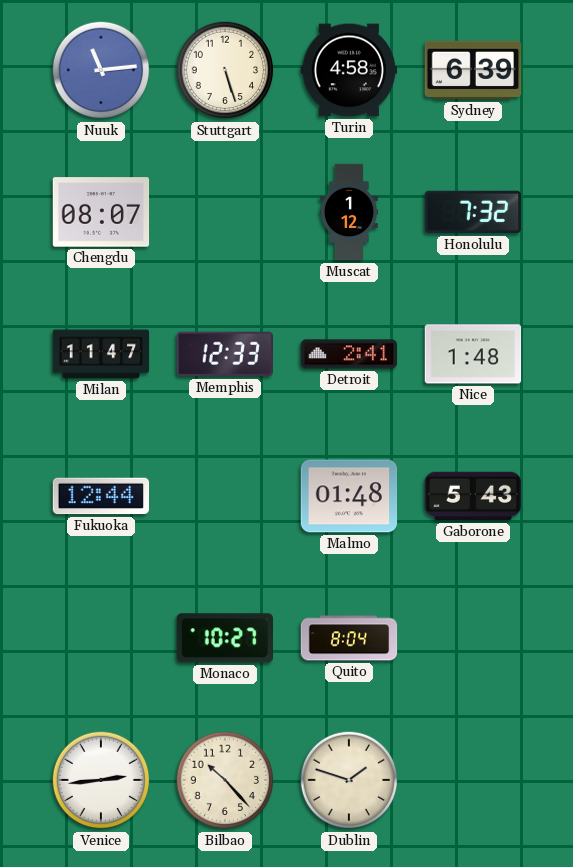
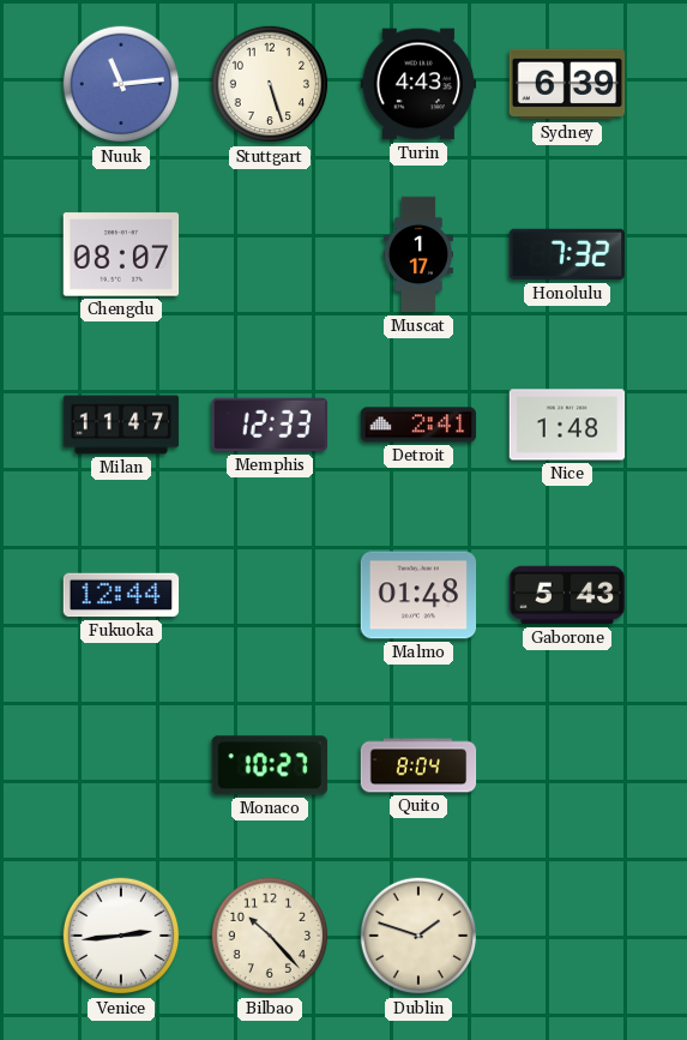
Turin: 4:58 -> 4:43 (418, 84)
Muscat: 1:12 -> 1:17 (418, 254)
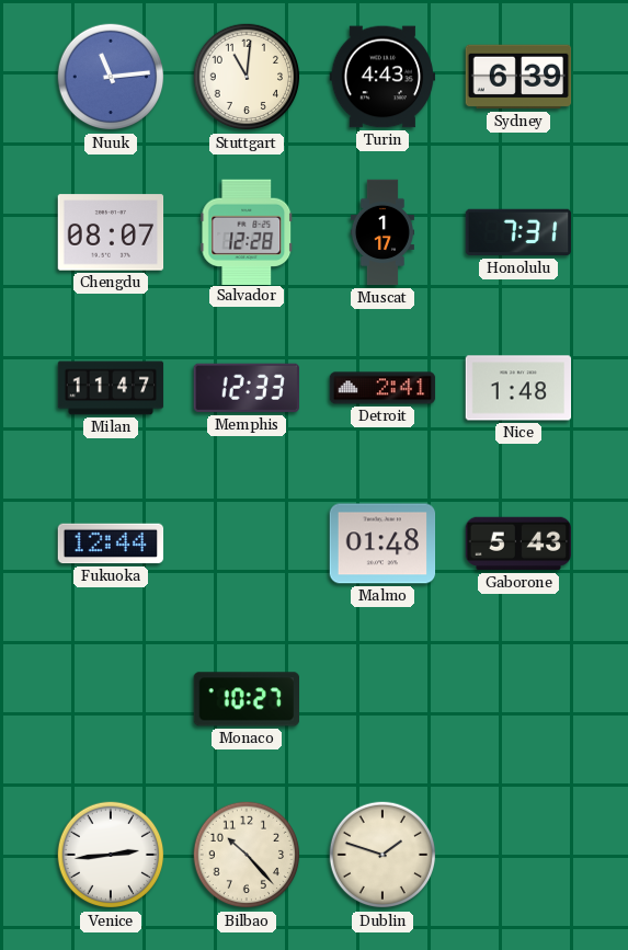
Stuttgart: 5:27 -> 11:01 (247, 77)
Salvador: none -> 12:28 (247, 231)
Honolulu: 7:32 -> 7:31 (518, 232)
Quito: 8:04 -> none (418, 765)
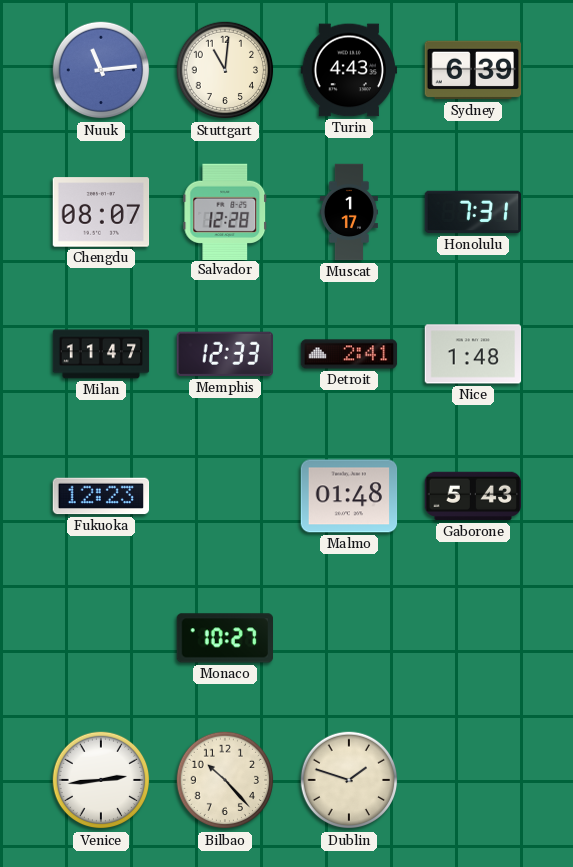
Fukuoka: 12:44 -> 12:23 (101, 496)
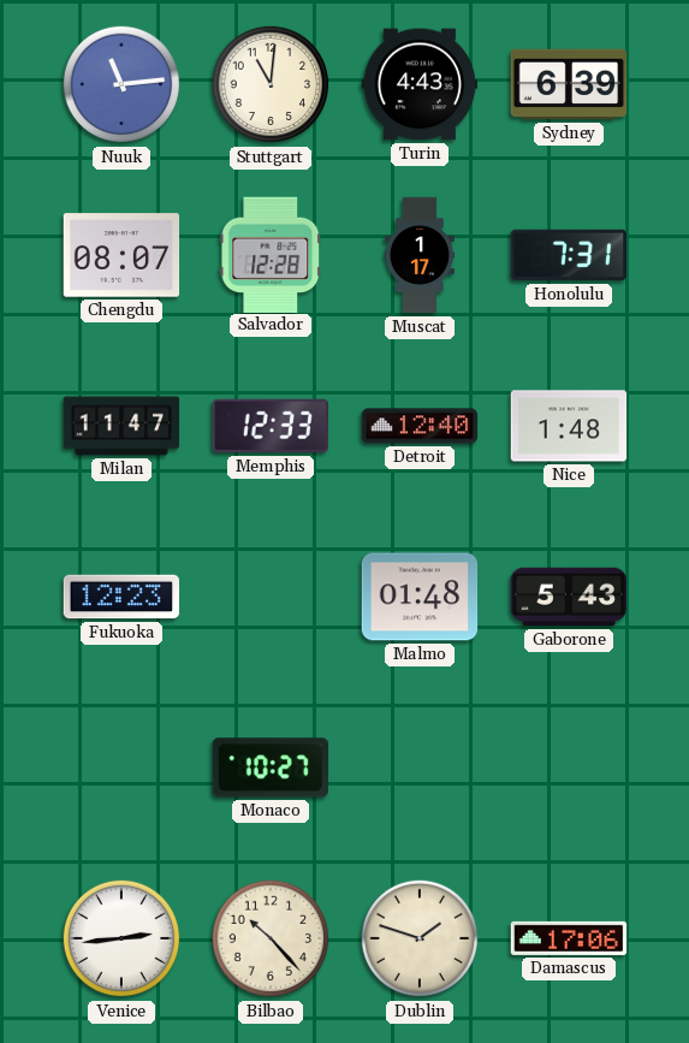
Detroit: 2:41 -> 12:40 (420, 426)
Damascus: none -> 17:06 (569, 938)
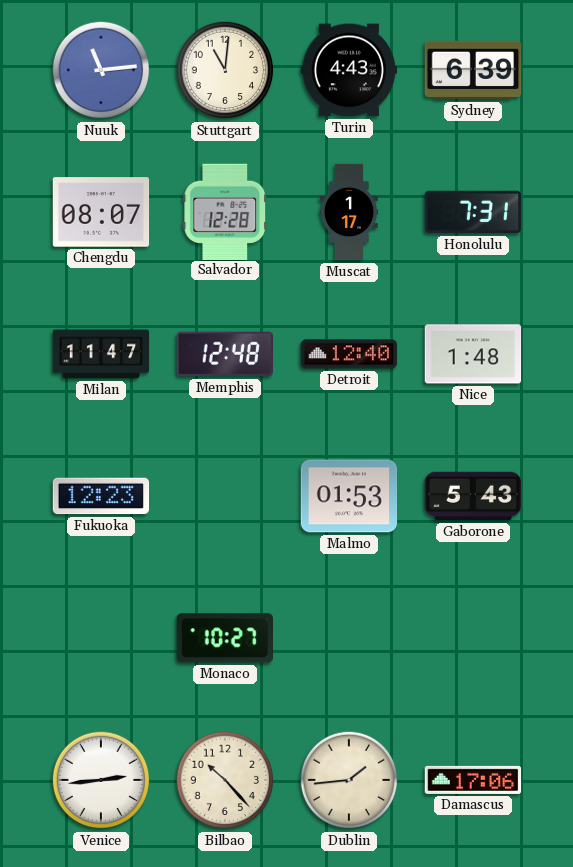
Memphis: 12:33 -> 12:48 (224, 354)
Malmo: 01:48 -> 01:53 (349, 496)
Dublin: 1:48 -> 1:44 (349, 780)
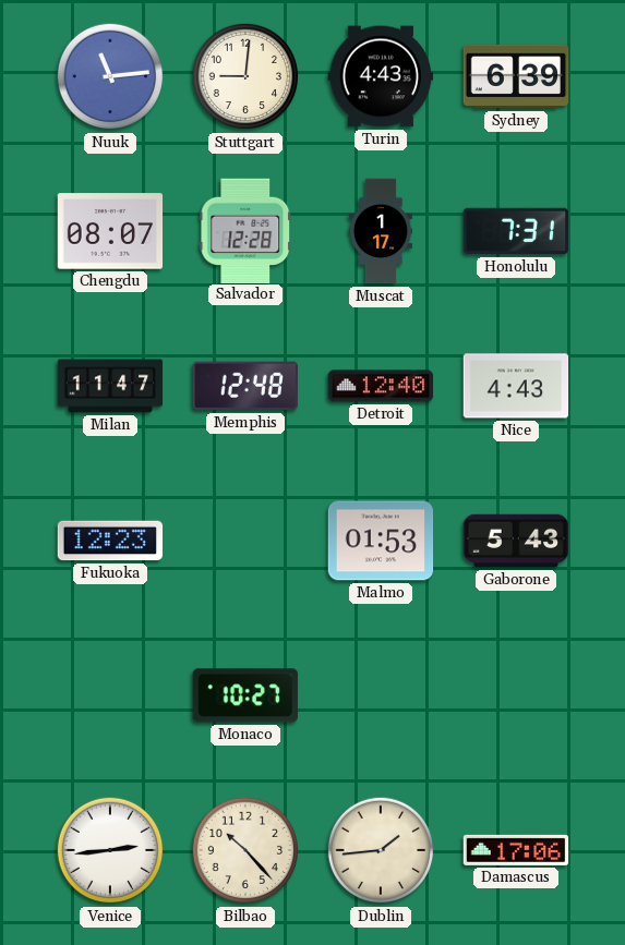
Stuttgart: 11:01 -> 9:01 (245, 76)
Nice: 1:48 -> 4:43 (516, 386)
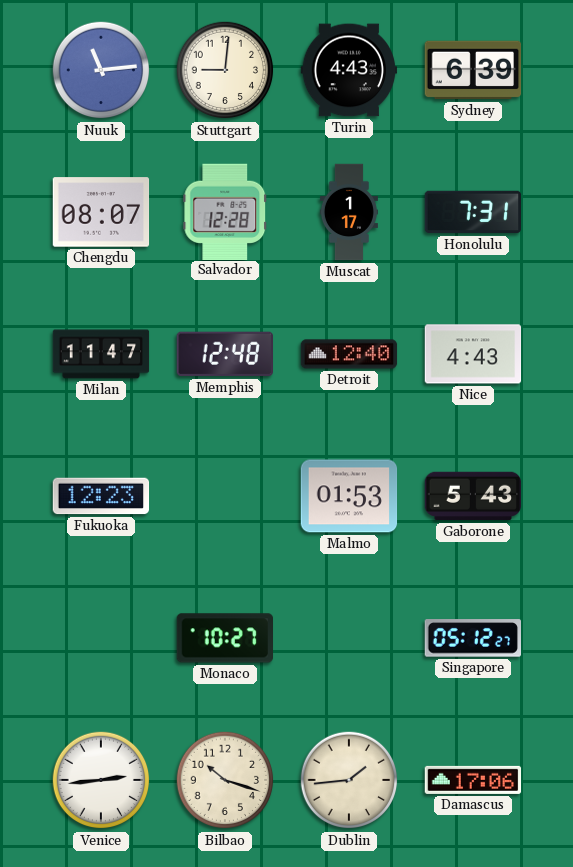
Singapore: none -> 05:12 (472, 638)
Bilbao: 10:23 -> 10:18 (225, 780)
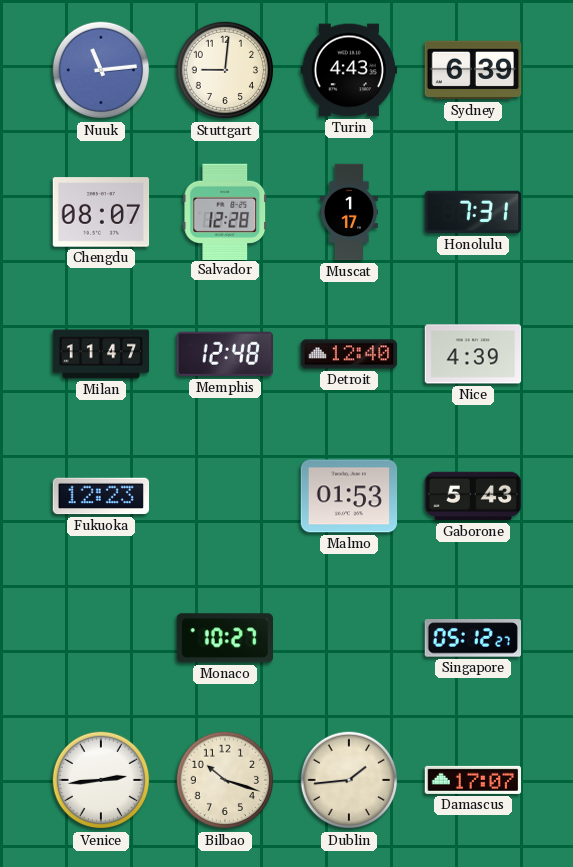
Nice: 4:43 -> 4:39 (473, 354)
Damascus: 17:06 -> 17:07 (473, 780)
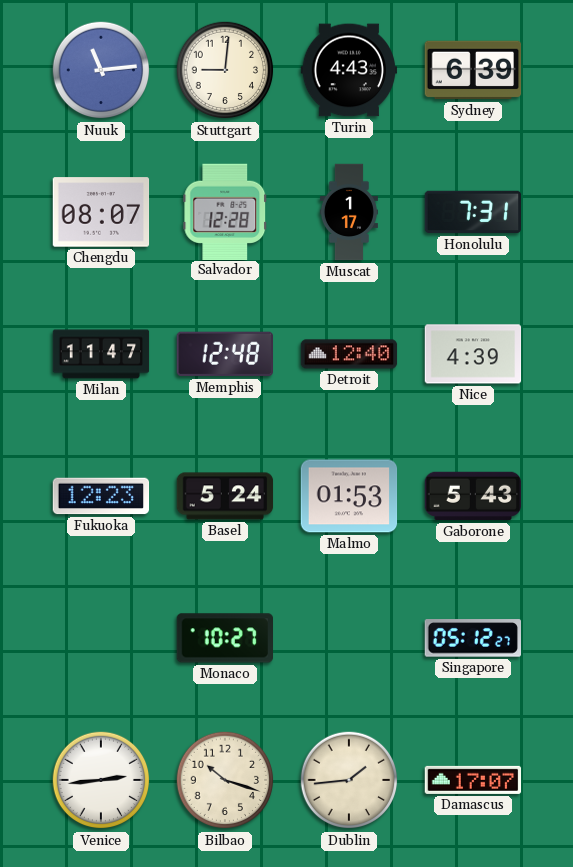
Basel: none -> 5:24 (225, 496)
